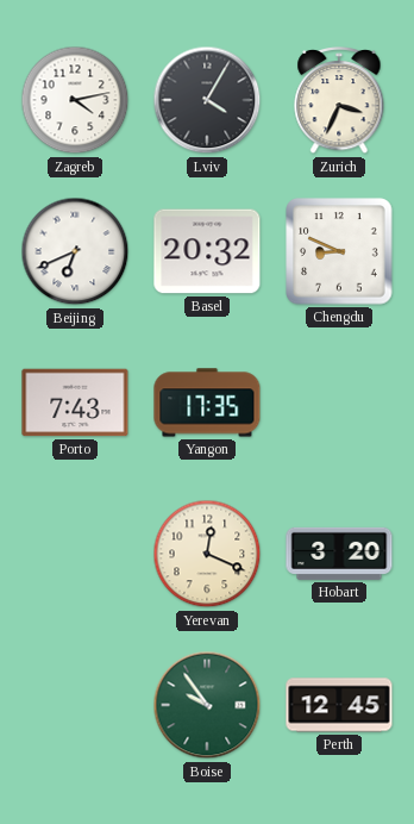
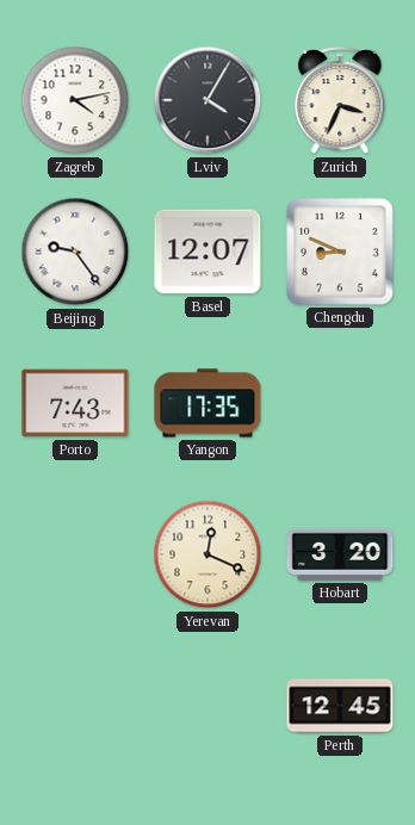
Beijing: 6:41 -> 9:24 (75, 252)
Basel: 20:32 -> 12:07 (207, 252)
Boise: 9:54 -> none (207, 705)
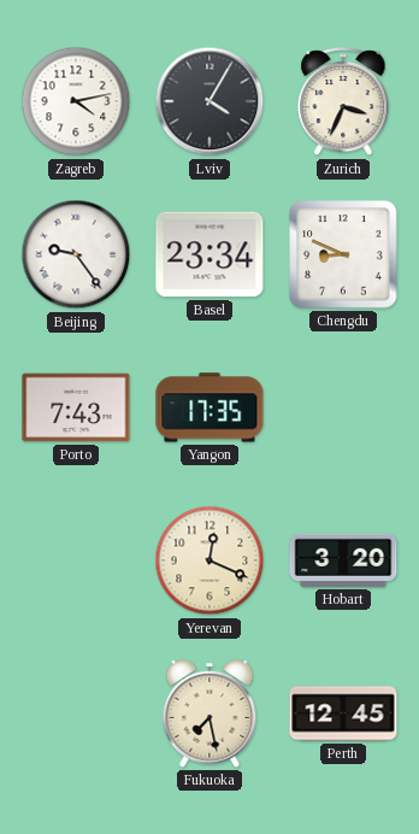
Basel: 12:07 -> 23:34 (209, 254)
Fukuoka: none -> 7:28 (209, 713)
